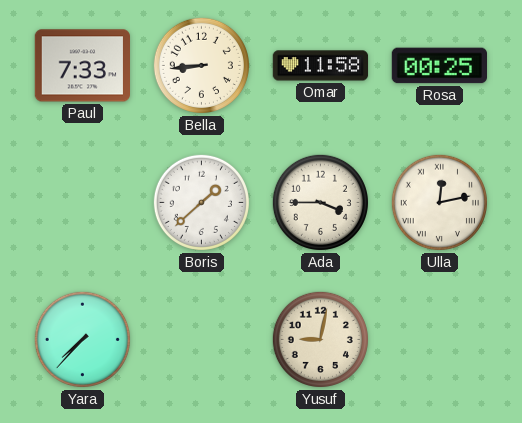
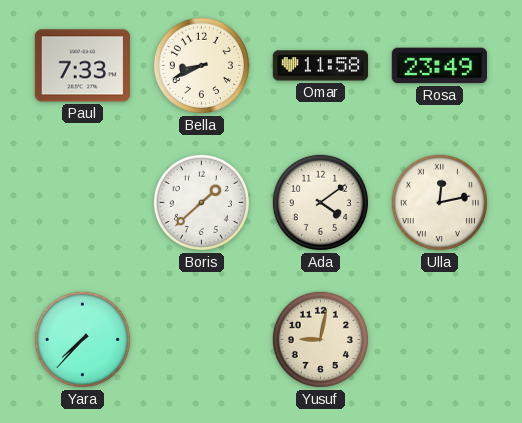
Bella: 8:44 -> 8:41 (201, 65)
Rosa: 00:25 -> 23:49 (439, 66)
Ada: 3:45 -> 4:09 (320, 202)
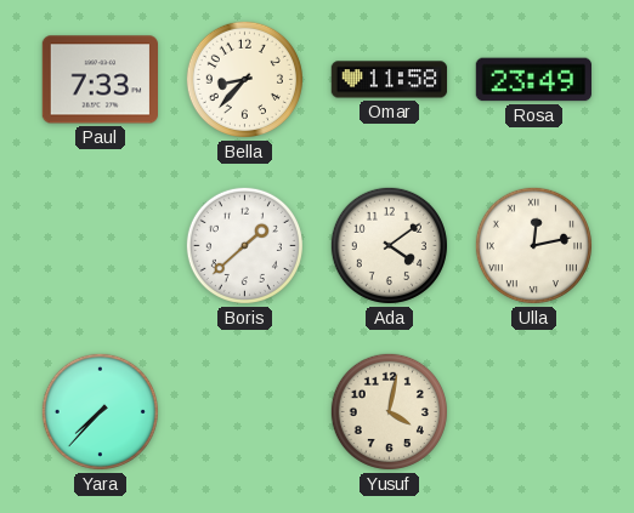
Bella: 8:41 -> 8:37 (244, 79)
Yusuf: 9:02 -> 4:02 (389, 411)
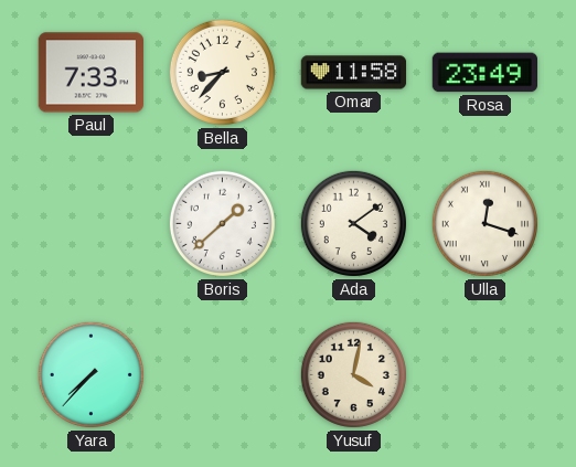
Ulla: 12:13 -> 12:18 (484, 223)
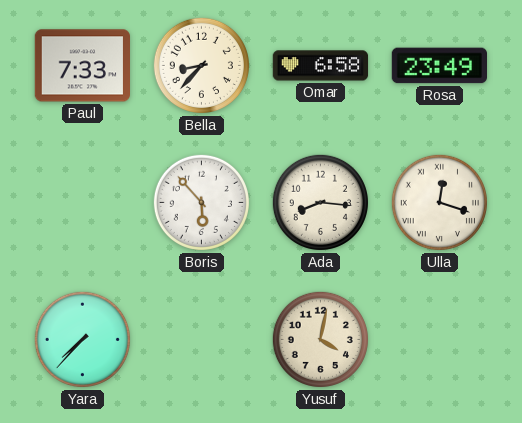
Omar: 11:58 -> 6:58 (321, 66)
Boris: 1:38 -> 5:53 (201, 202)
Ada: 4:09 -> 8:16 (320, 202)
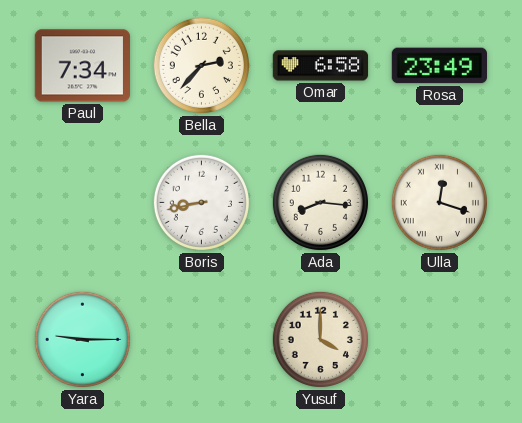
Paul: 7:33 -> 7:34 (82, 66)
Bella: 8:37 -> 2:37 (201, 65)
Boris: 5:53 -> 8:43 (201, 202)
Yara: 7:37 -> 9:15 (82, 339)
Yusuf: 4:02 -> 4:00 (320, 339)
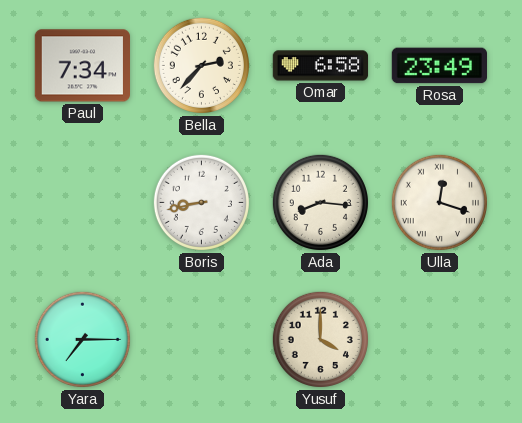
Yara: 9:15 -> 7:15 (82, 339)
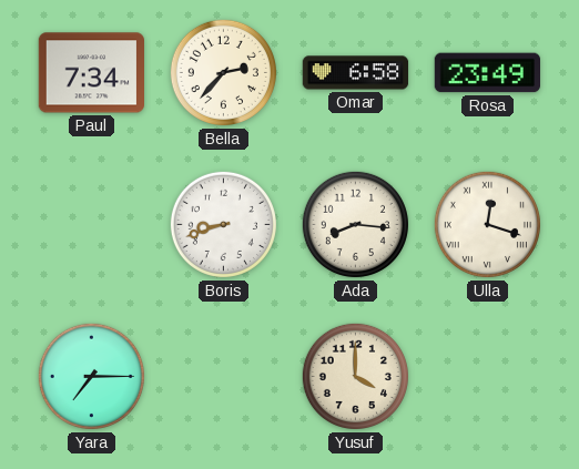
Boris: 8:43 -> 8:42 (223, 224)
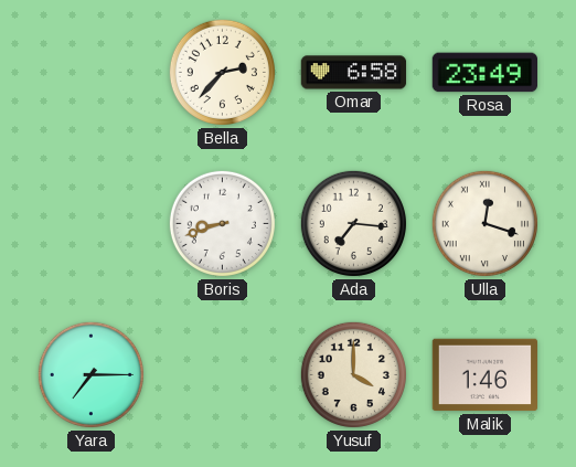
Paul: 7:34 -> none (91, 73)
Ada: 8:16 -> 7:16 (353, 223)
Malik: none -> 1:46 (484, 375)
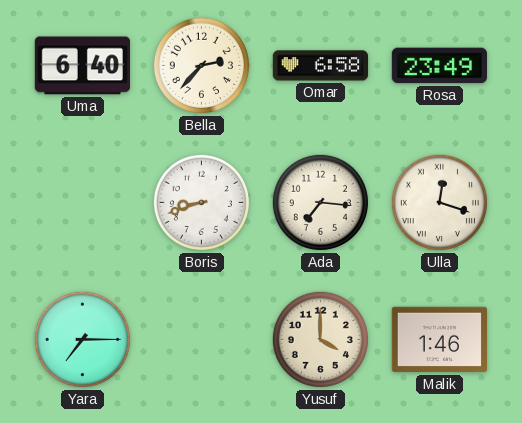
Uma: none -> 6:40 (82, 66)
